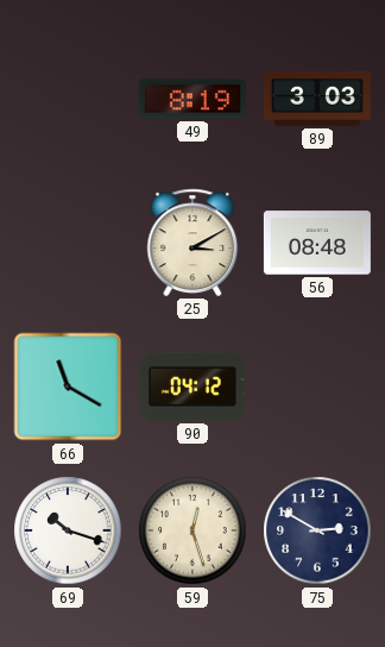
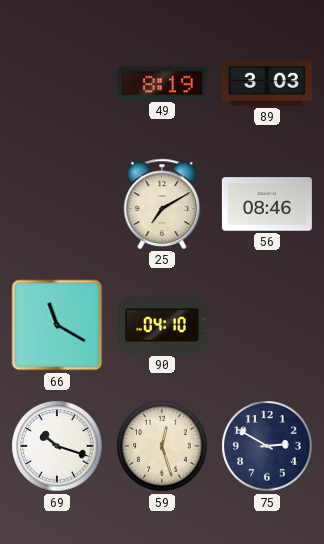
25: 3:10 -> 7:10 (162, 204)
56: 08:48 -> 08:46 (267, 204)
90: 04:12 -> 04:10 (162, 325)
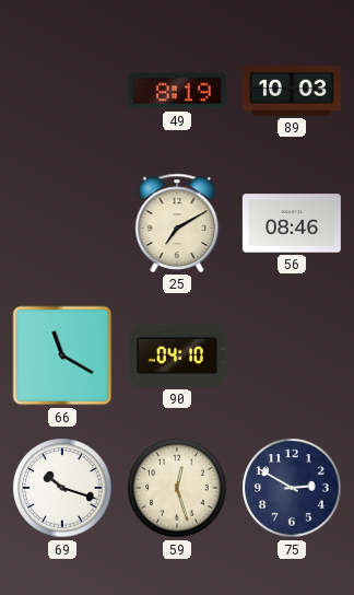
89: 3:03 -> 10:03 (292, 91)
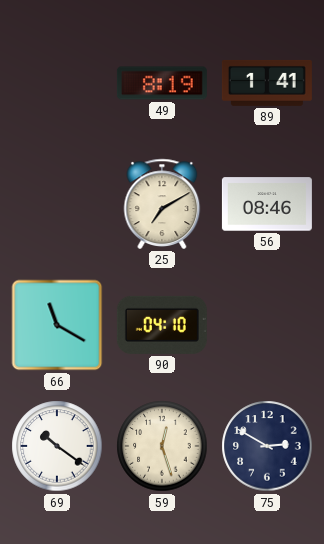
89: 10:03 -> 1:41 (267, 83)
69: 10:18 -> 10:21 (57, 446)
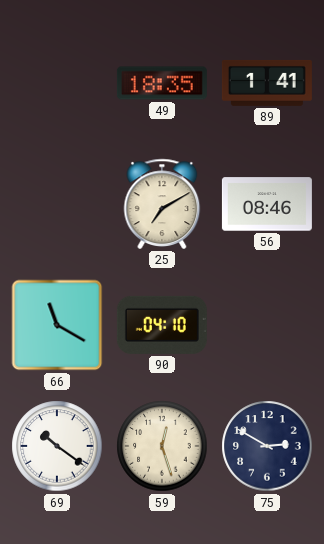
49: 8:19 -> 18:35 (162, 83)
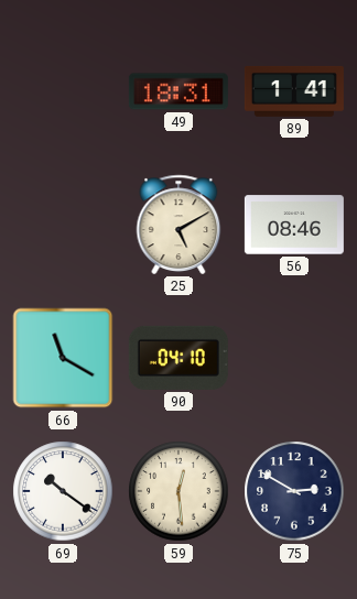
49: 18:35 -> 18:31 (178, 91)
25: 7:10 -> 5:10 (178, 225)
59: 12:27 -> 12:29 (178, 491)
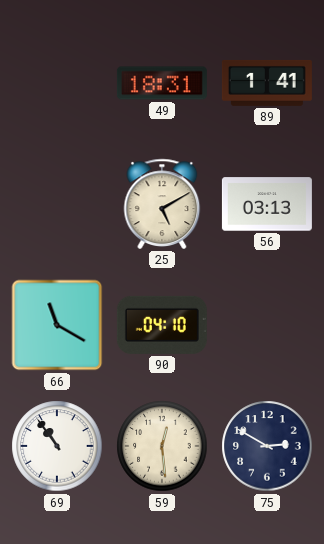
56: 08:46 -> 03:13 (267, 204)
69: 10:21 -> 10:54 (57, 446)
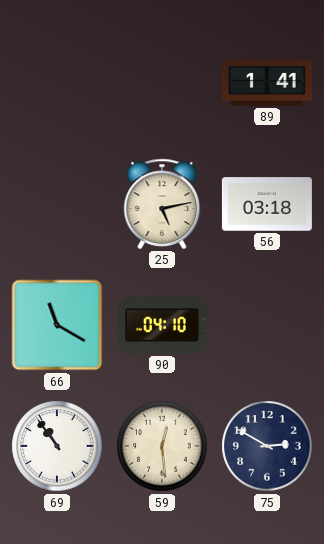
49: 18:31 -> none (162, 83)
25: 5:10 -> 5:13 (162, 204)
56: 03:13 -> 03:18 (267, 204)
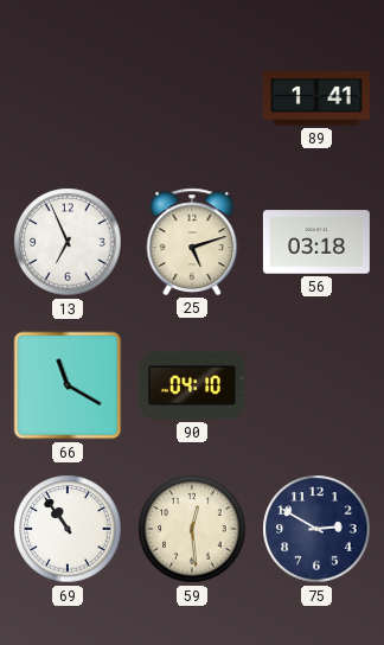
13: none -> 6:56 (68, 242)
25: 5:13 -> 5:12 (192, 242)
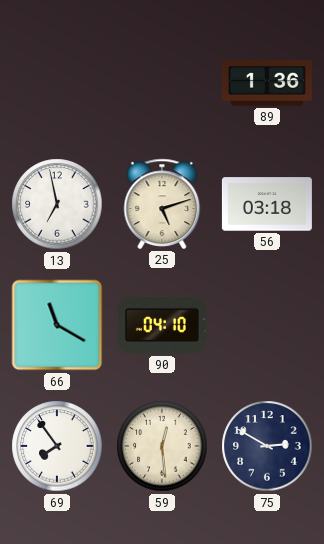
89: 1:41 -> 1:36 (267, 83)
13: 6:56 -> 6:58 (57, 204)
69: 10:54 -> 7:54 (57, 446)
